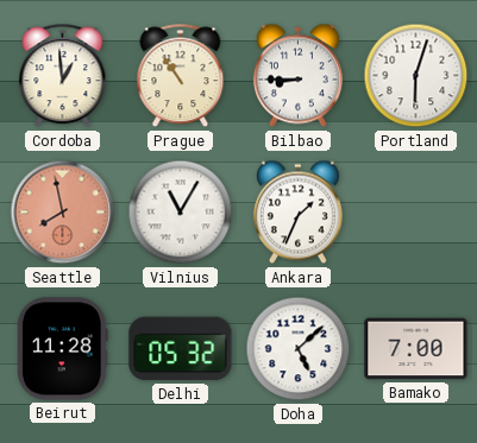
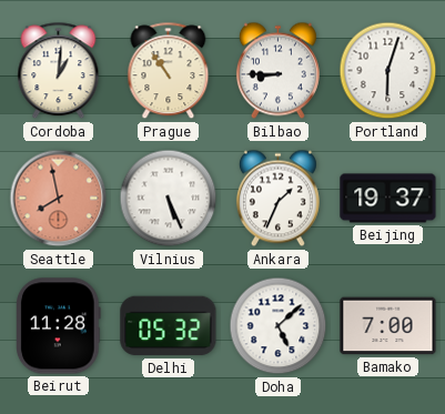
Cordoba: 12:59 -> 1:01 (59, 71)
Vilnius: 11:05 -> 5:26 (169, 199)
Beijing: none -> 19:37 (388, 199)
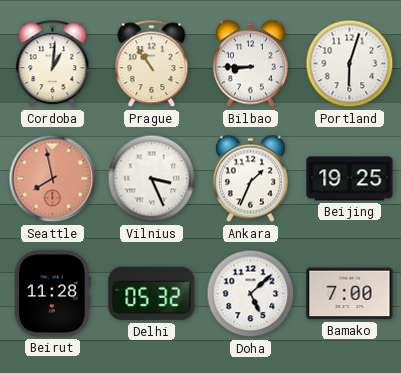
Vilnius: 5:26 -> 3:26 (152, 179)
Beijing: 19:37 -> 19:25 (350, 179)
